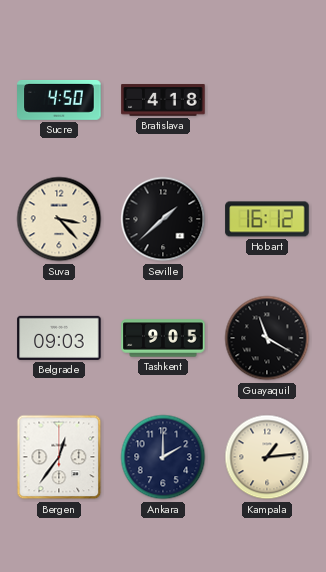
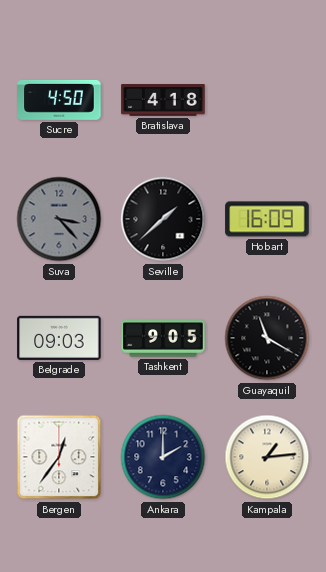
Suva dial: cream -> grey (59, 219)
Hobart: 16:12 -> 16:09 (267, 219)
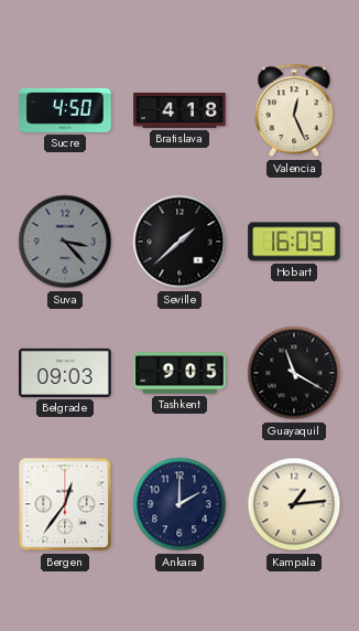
Valencia: none -> 12:26 (294, 110)
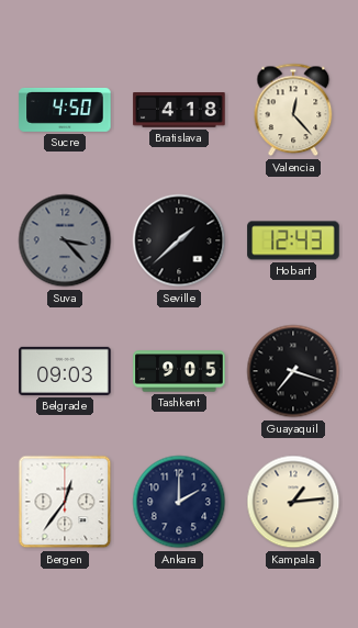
Valencia: 12:26 -> 12:23 (293, 110)
Hobart: 16:09 -> 12:43 (293, 240)
Guayaquil: 11:20 -> 7:18 (293, 371)
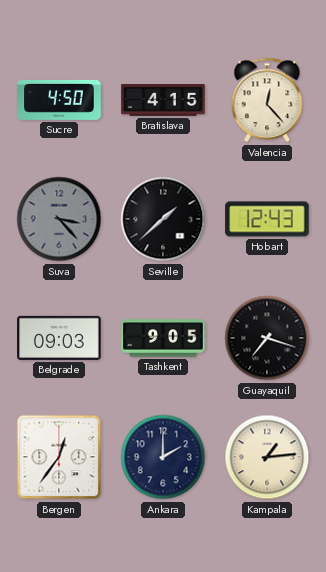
Bratislava: 4:18 -> 4:15 (163, 100)
